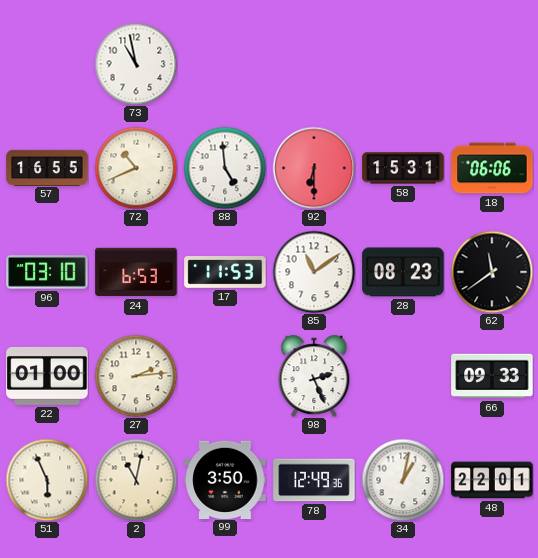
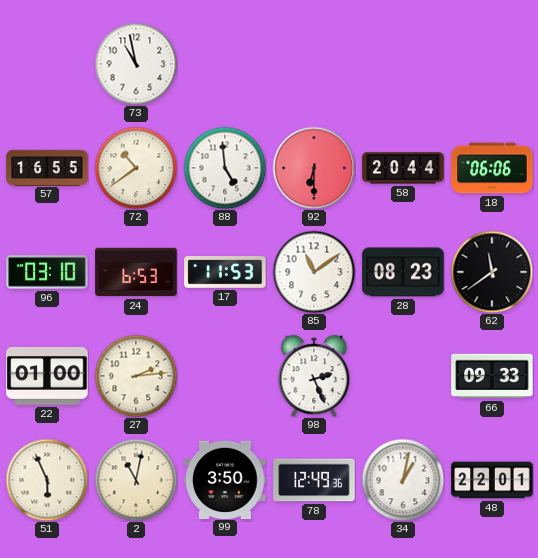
72: 10:41 -> 10:39 (136, 168)
58: 15:31 -> 20:44 (403, 168)
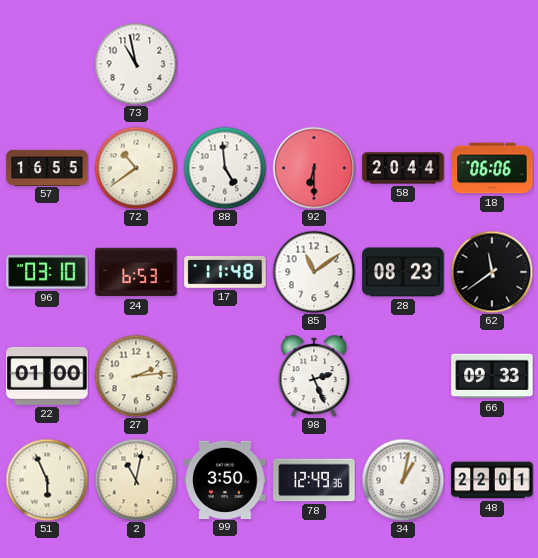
17: 11:53 -> 11:48 (225, 272)
